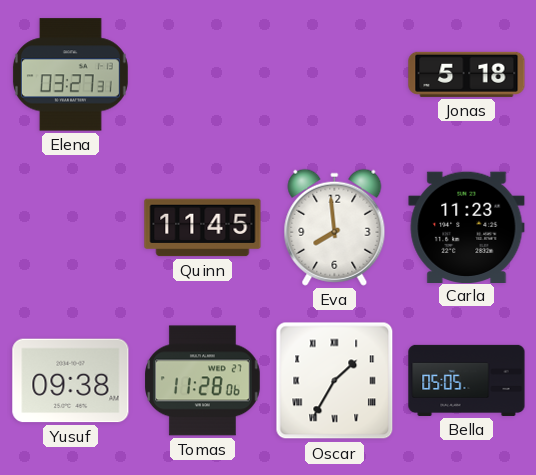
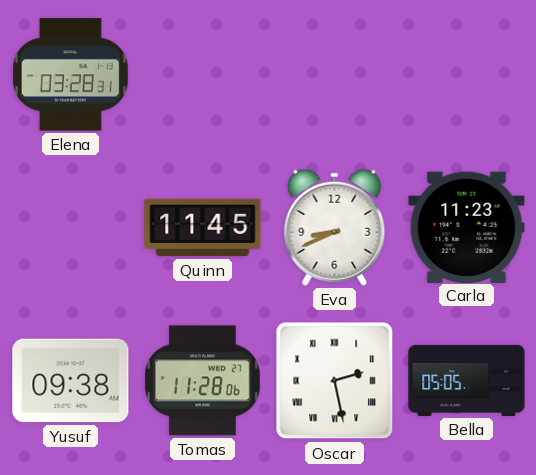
Elena: 03:27 -> 03:28 (70, 75)
Jonas: 5:18 -> none (467, 74)
Eva: 7:59 -> 8:41 (335, 227)
Oscar: 1:35 -> 2:28 (335, 381)
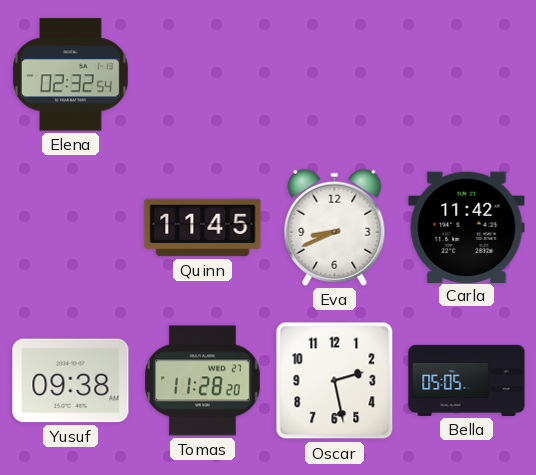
Elena: 03:28 -> 02:32 (70, 75)
Carla: 11:23 -> 11:42 (467, 227)
Tomas: 11:28:06 -> 11:28:20 (203, 381)
Oscar numerals: Roman -> Arabic (335, 381)
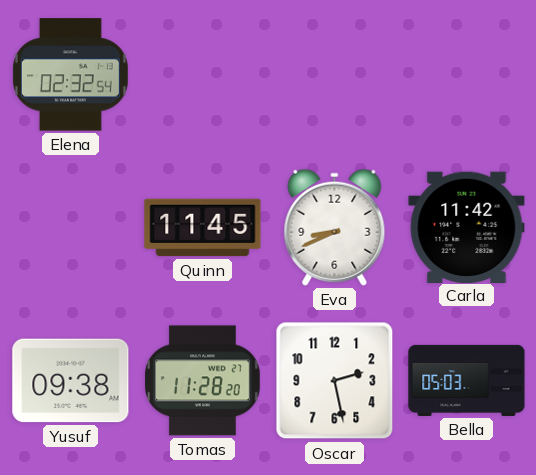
Bella: 05:05 -> 05:03 (467, 380)
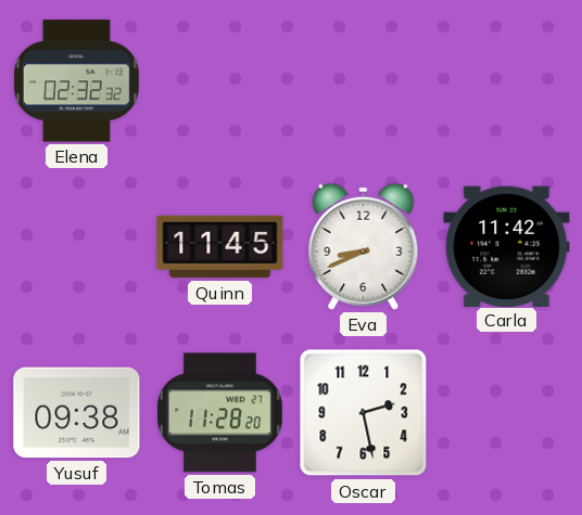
Elena: 02:32:54 -> 02:32:32 (76, 81)
Bella: 05:03 -> none (467, 380)
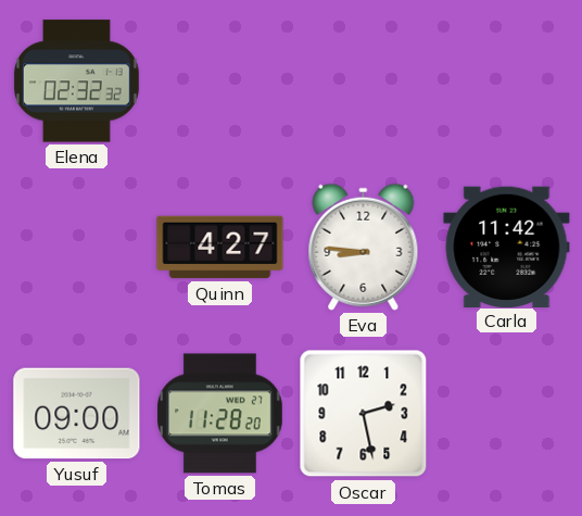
Quinn: 11:45 -> 4:27 (220, 248)
Eva: 8:41 -> 8:46 (364, 247)
Yusuf: 09:38 -> 09:00 (77, 414)
